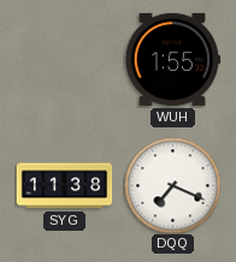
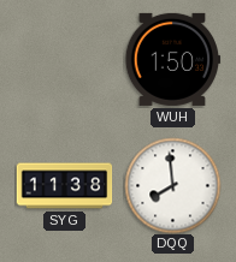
WUH: 1:55 -> 1:50 (172, 59)
DQQ: 7:19 -> 7:59 (172, 185)
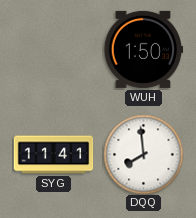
SYG: 11:38 -> 11:41 (53, 155)
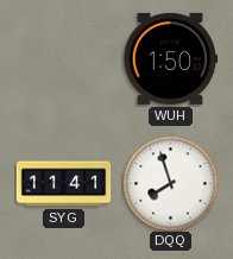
DQQ: 7:59 -> 7:57 (170, 183)
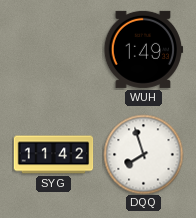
WUH: 1:50 -> 1:49 (143, 49)
SYG: 11:41 -> 11:42 (53, 155)
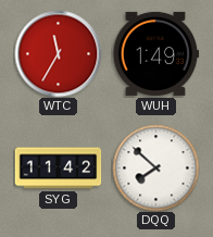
WTC: none -> 11:35 (58, 53)
DQQ: 7:57 -> 7:52 (155, 167)
